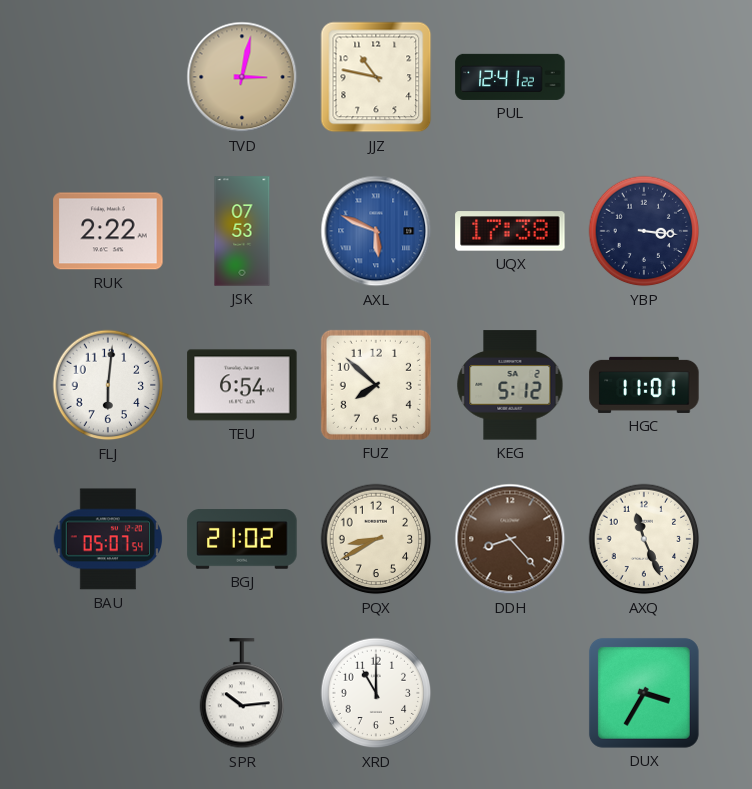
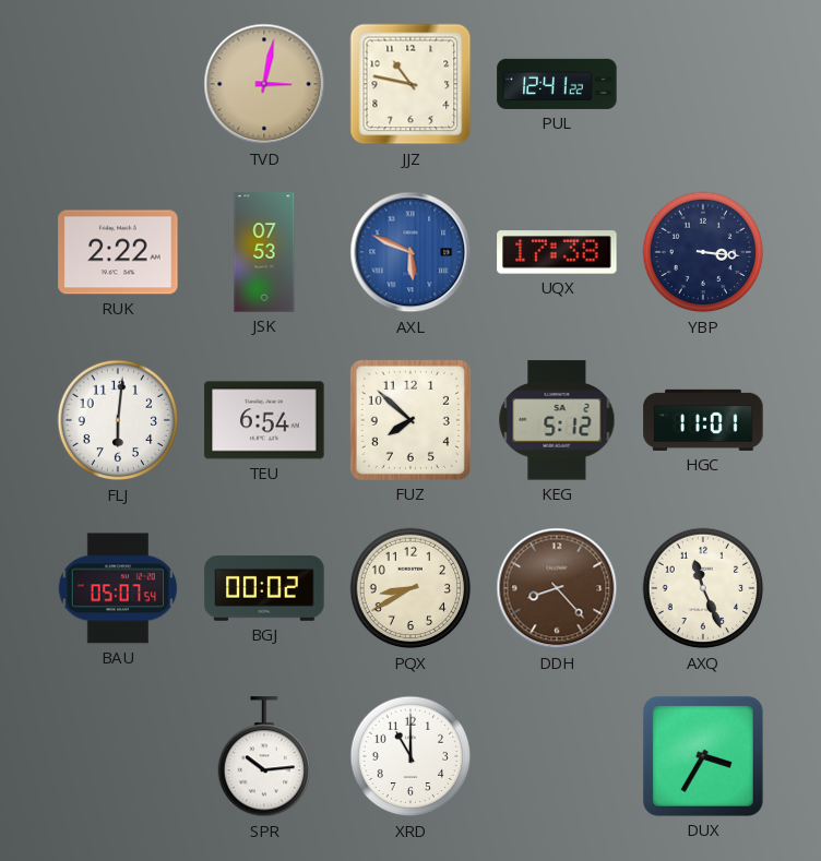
BGJ: 21:02 -> 00:02 (264, 588)
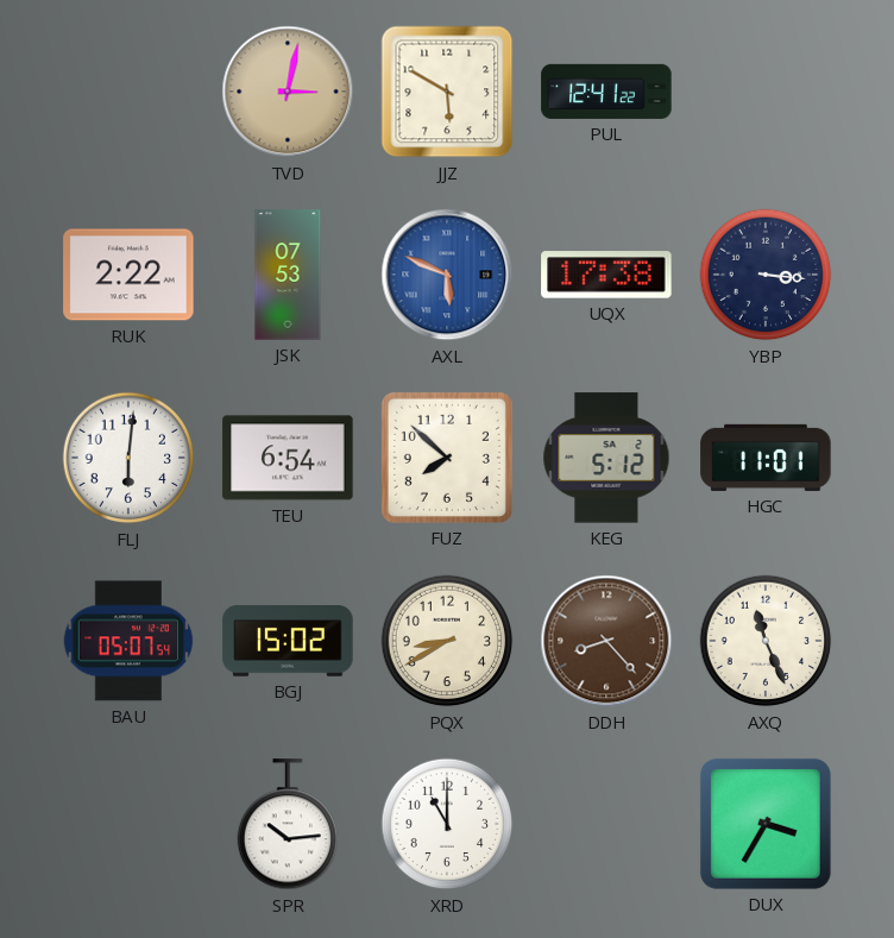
JJZ: 10:47 -> 5:50 (447, 92)
BGJ: 00:02 -> 15:02 (288, 641)
